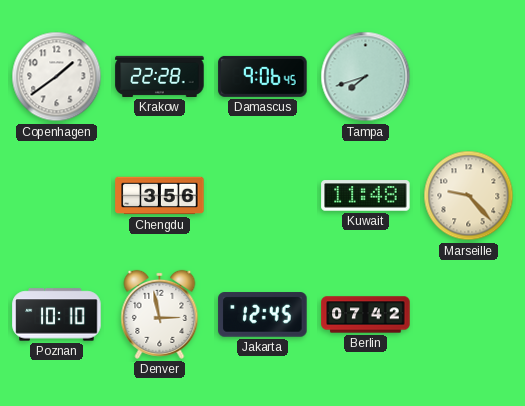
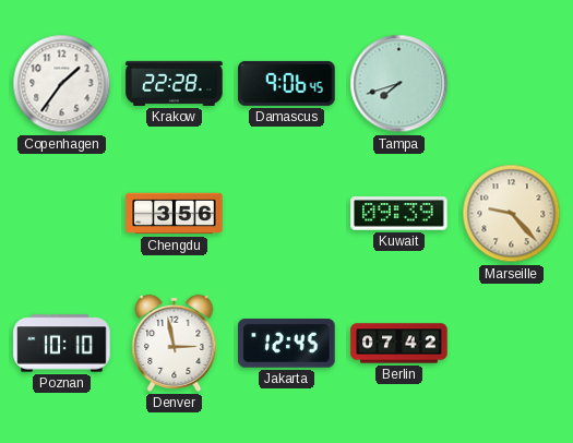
Copenhagen: 1:39 -> 1:36 (62, 84)
Kuwait: 11:48 -> 09:39 (399, 214)
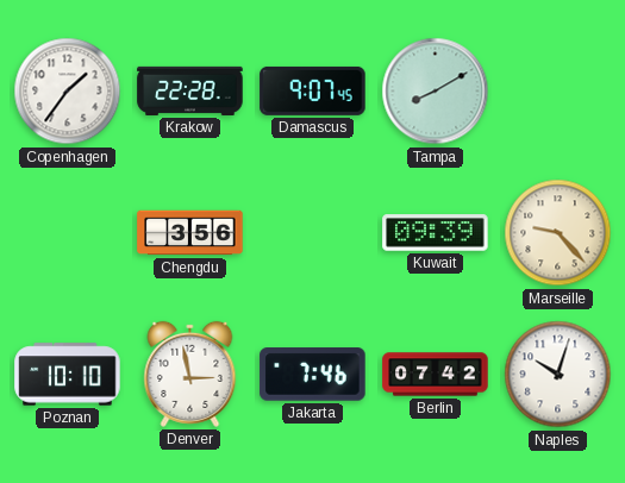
Damascus: 9:06 -> 9:07 (313, 90)
Tampa: 7:42 -> 8:10 (436, 92)
Jakarta: 12:45 -> 7:46 (313, 375)
Naples: none -> 10:03 (558, 375)
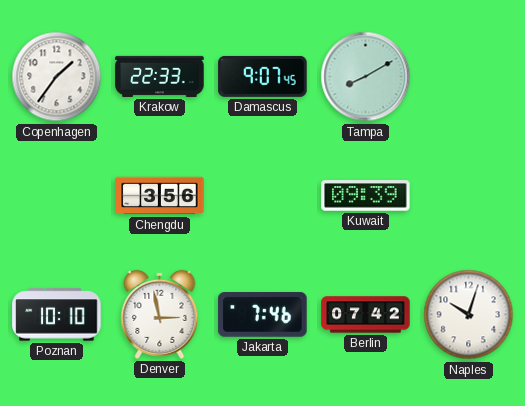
Krakow: 22:28 -> 22:33 (160, 76)
Marseille: 9:23 -> none (558, 233)
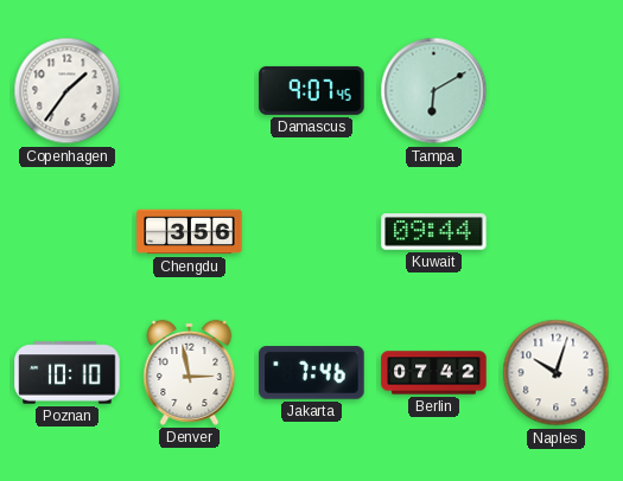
Krakow: 22:33 -> none (160, 76)
Tampa: 8:10 -> 6:10 (434, 91)
Kuwait: 09:39 -> 09:44 (434, 232)
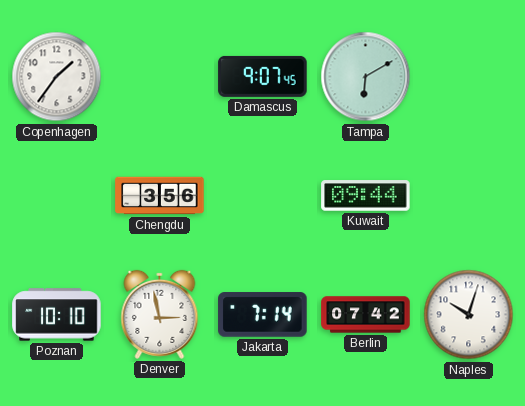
Jakarta: 7:46 -> 7:14 (263, 315)
